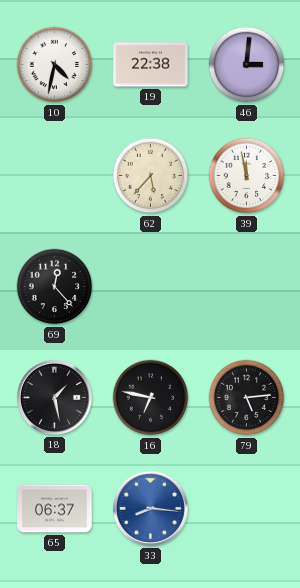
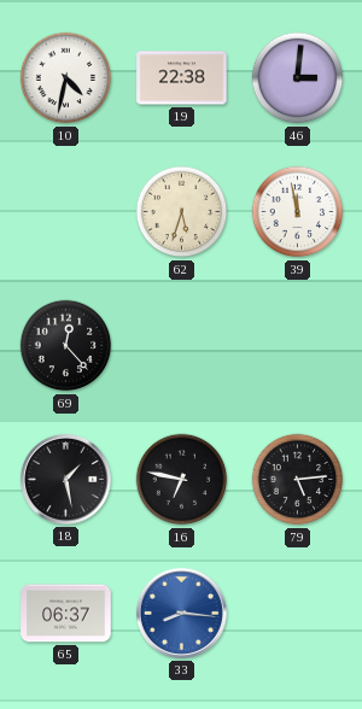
62: 5:37 -> 5:33 (182, 212)
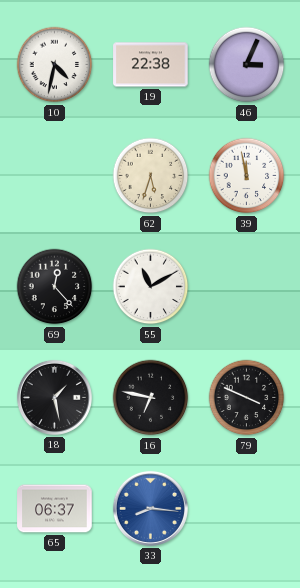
46: 3:01 -> 3:04 (247, 65)
55: none -> 11:10 (151, 287)
79: 5:14 -> 3:49 (247, 398)
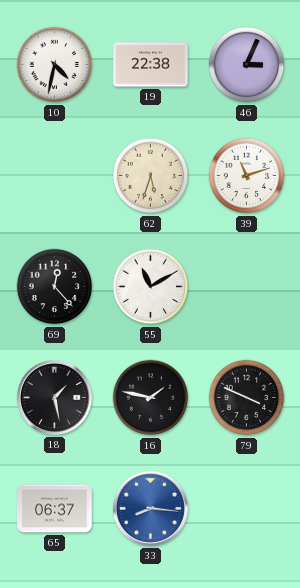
39: 11:58 -> 11:12 (247, 176)
16: 6:47 -> 1:47 (151, 398)
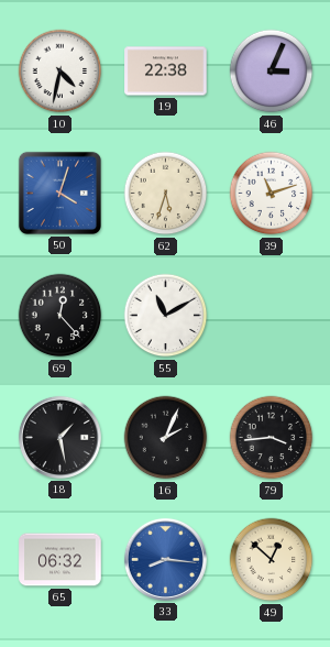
50: none -> 4:03 (59, 193)
16: 1:47 -> 2:04 (166, 438)
79: 3:49 -> 3:44 (272, 438)
65: 06:37 -> 06:32 (61, 560)
49: none -> 12:52 (272, 560)
